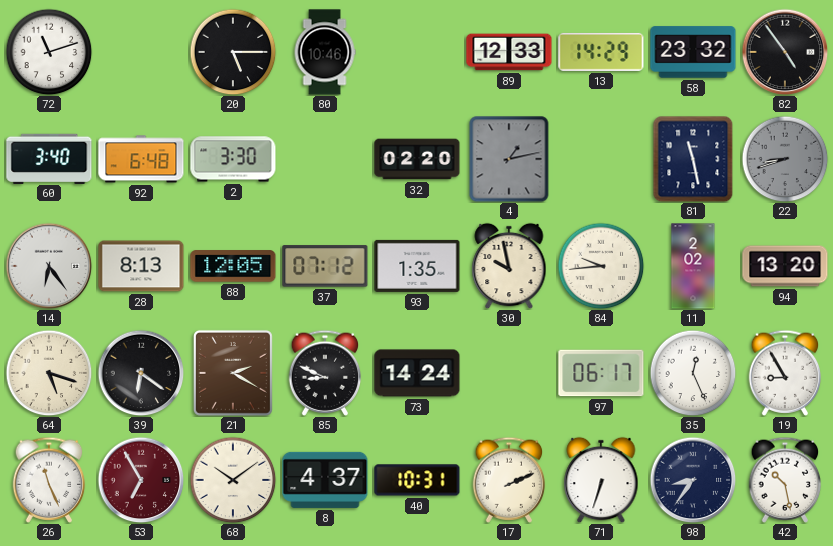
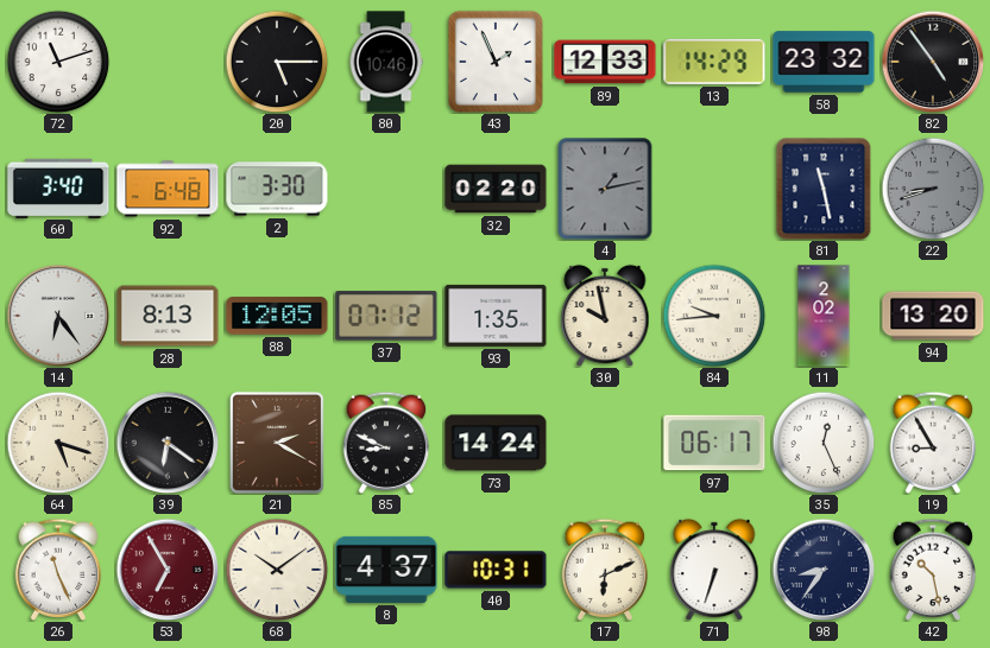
43: none -> 1:56 (494, 62)
17: 2:11 -> 6:11 (605, 570)
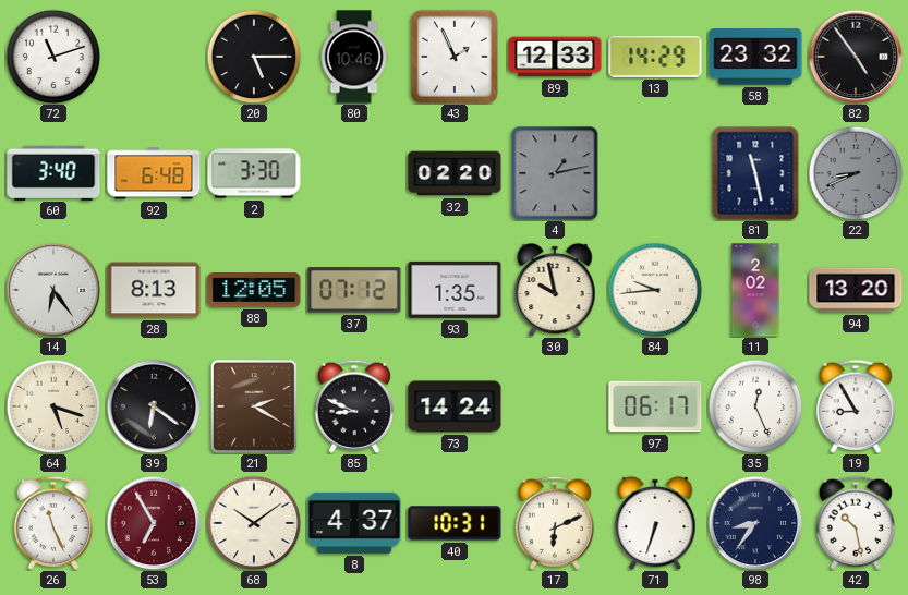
22: 8:42 -> 8:41 (856, 173)
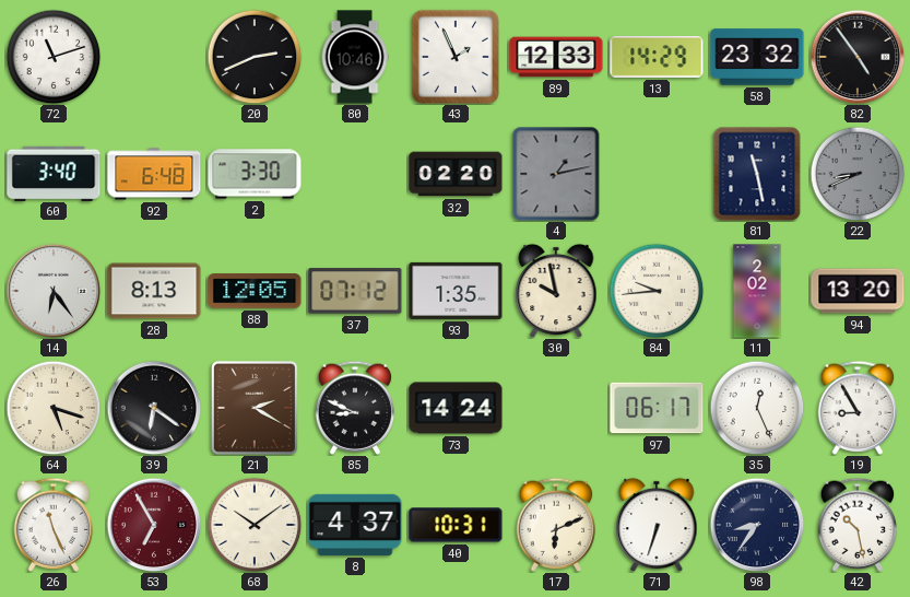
20: 5:15 -> 2:41 (255, 57)
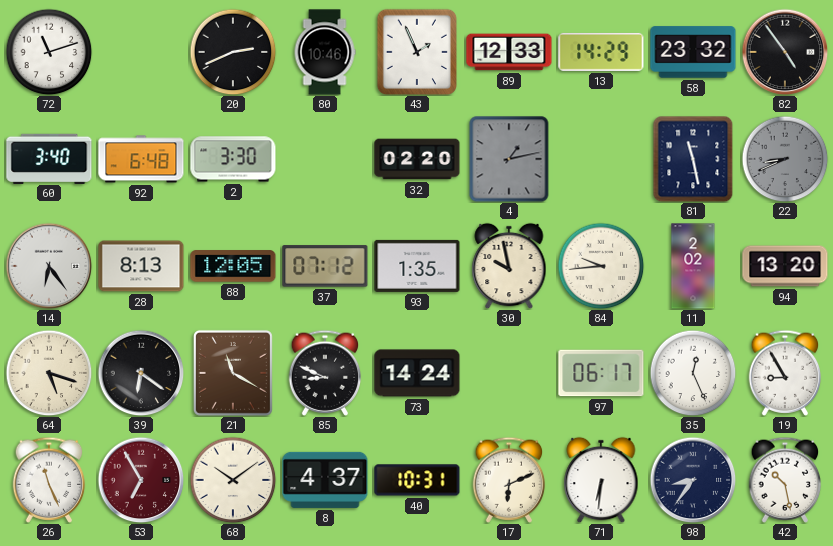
21: 2:20 -> 11:20 (233, 373)
71: 6:33 -> 6:31 (601, 480)
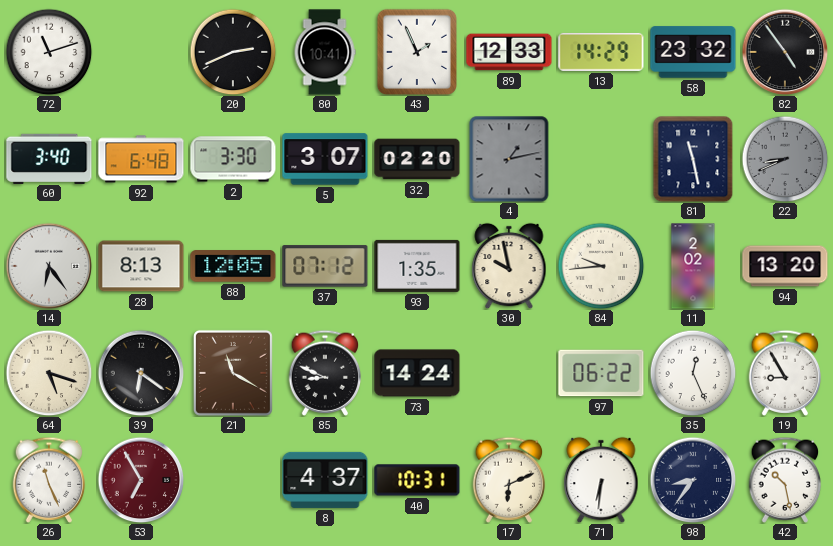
80: 10:46 -> 10:41 (325, 52)
5: none -> 3:07 (325, 159)
97: 06:17 -> 06:22 (601, 373)
68: 10:09 -> none (233, 480)
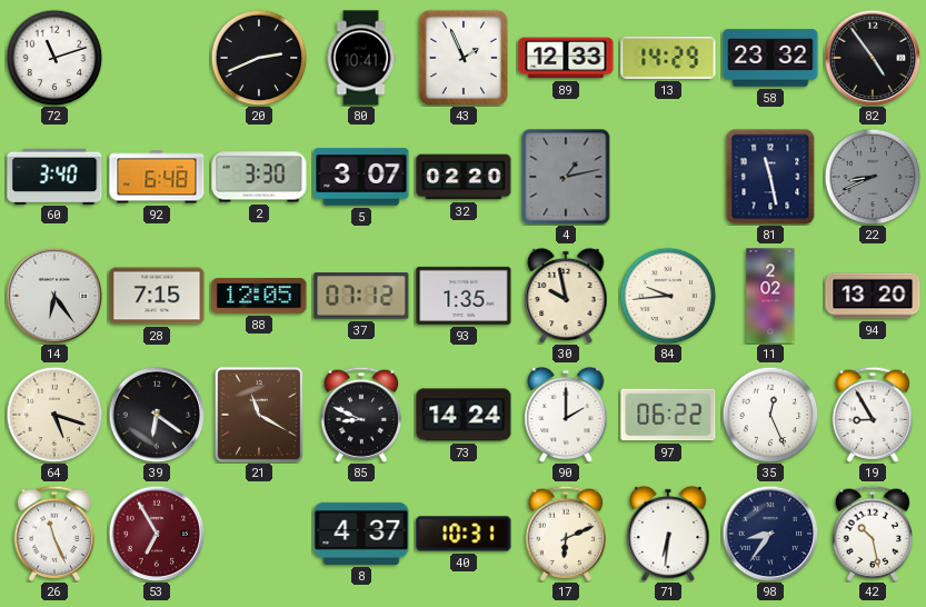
28: 8:13 -> 7:15 (157, 296)
90: none -> 2:00 (566, 415)
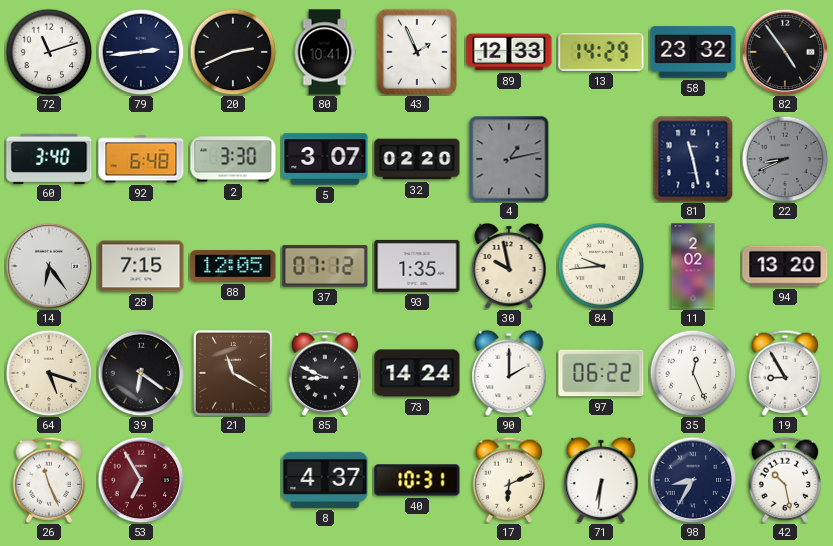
79: none -> 2:44 (141, 52)
98: 8:36 -> 8:35 (693, 480)
